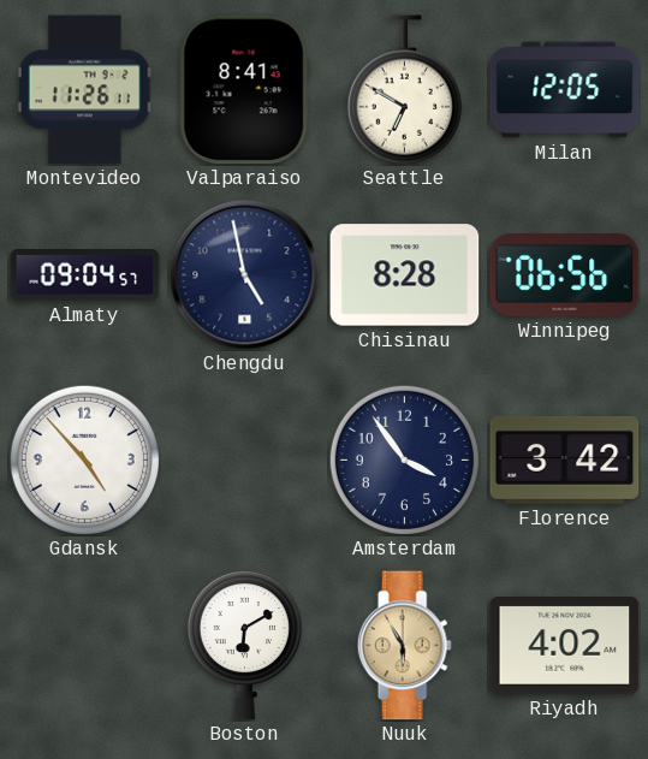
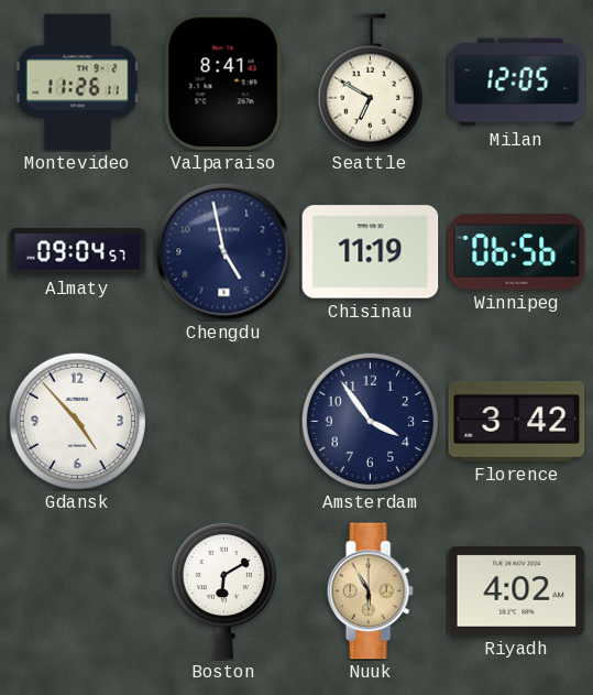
Chisinau: 8:28 -> 11:19 (371, 252)
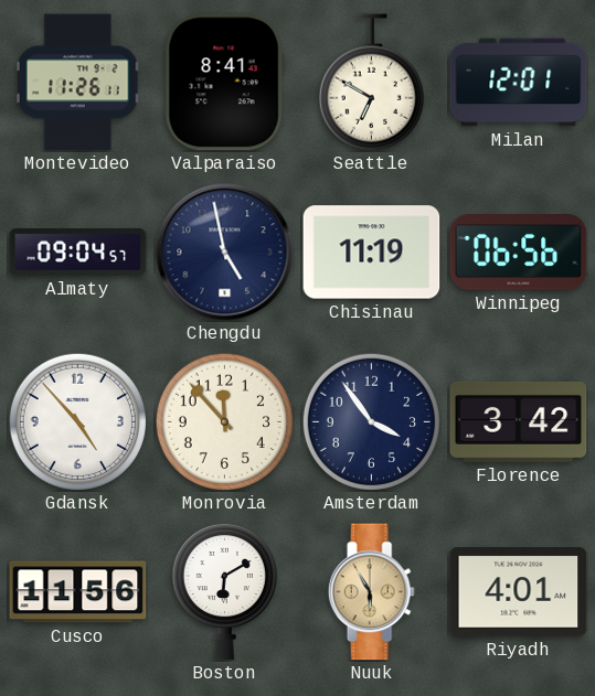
Milan: 12:05 -> 12:01 (519, 83)
Monrovia: none -> 11:53 (224, 421)
Cusco: none -> 11:56 (78, 592)
Riyadh: 4:02 -> 4:01 (519, 592)
